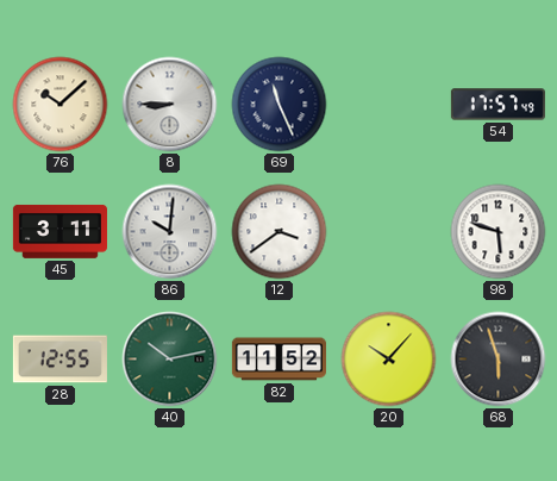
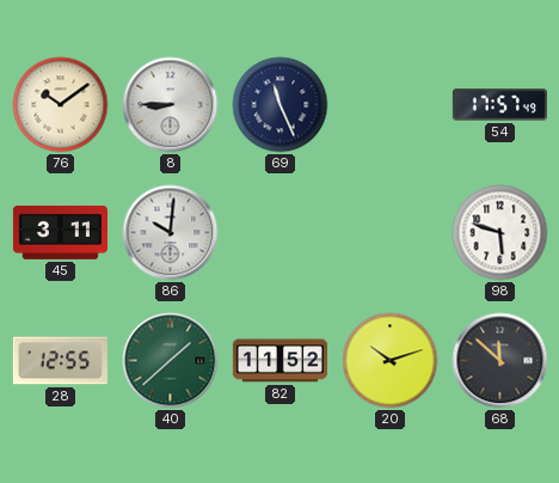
76: 10:08 -> 10:09 (61, 105)
12: 3:39 -> none (280, 232)
40: 10:13 -> 1:38 (171, 361)
20: 10:07 -> 10:12 (391, 361)
68: 5:57 -> 11:52 (500, 361)
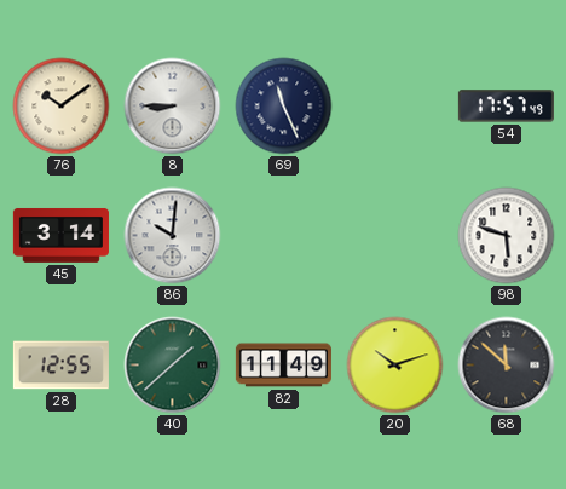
45: 3:11 -> 3:14 (60, 235)
82: 11:52 -> 11:49 (283, 366)
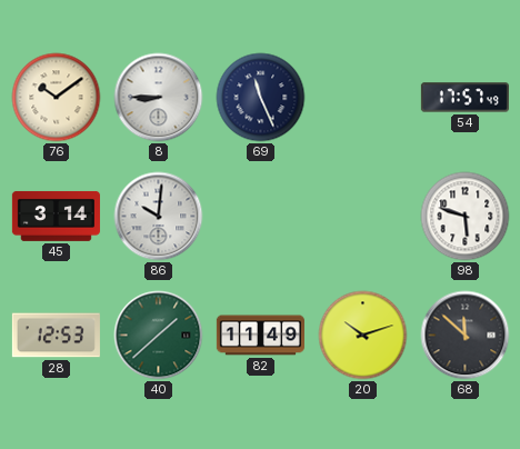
28: 12:55 -> 12:53 (56, 336)
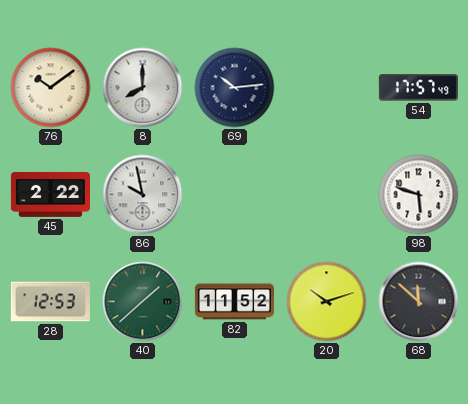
8: 8:45 -> 8:00 (143, 88)
69: 11:26 -> 10:14 (235, 88)
45: 3:14 -> 2:22 (50, 194)
86: 10:01 -> 9:58 (143, 195)
82: 11:49 -> 11:52 (234, 302)
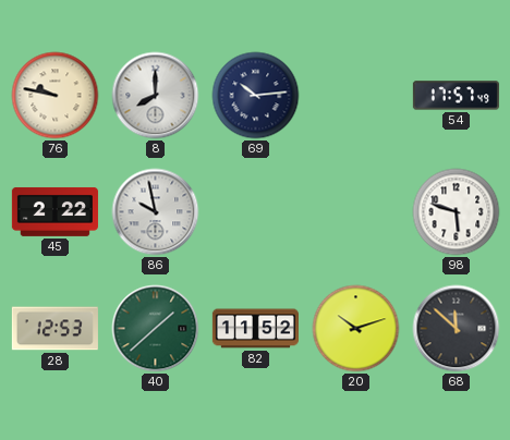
76: 10:09 -> 9:47 (56, 96)
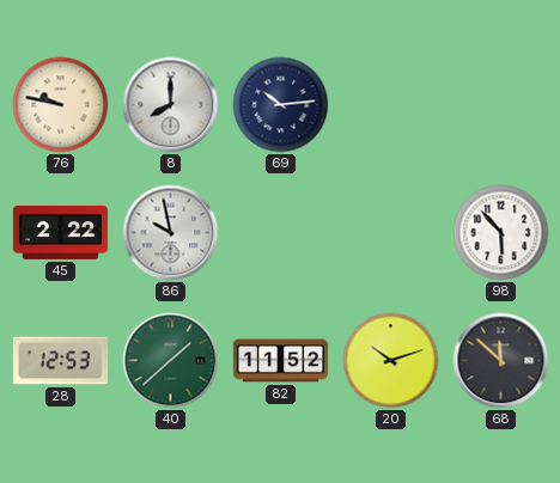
54: 17:57 -> none (456, 96)
98: 5:48 -> 5:53 (501, 233)
